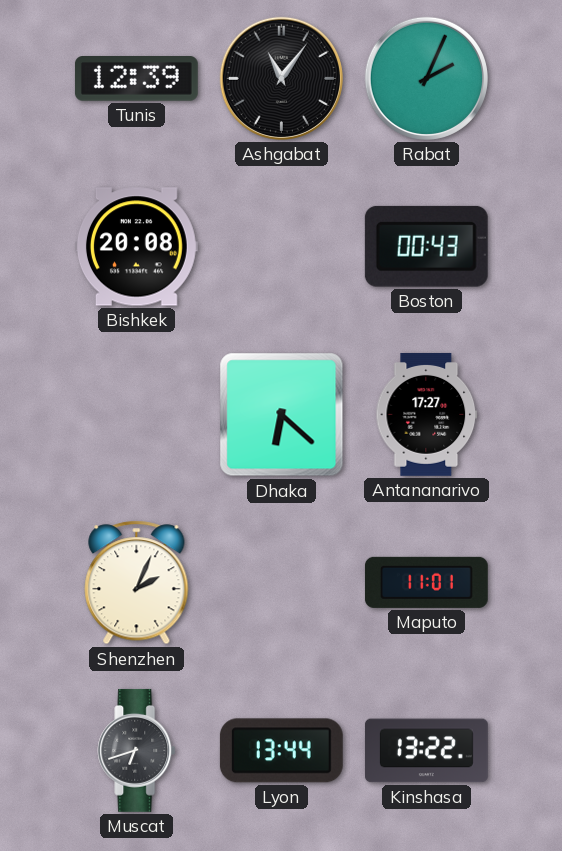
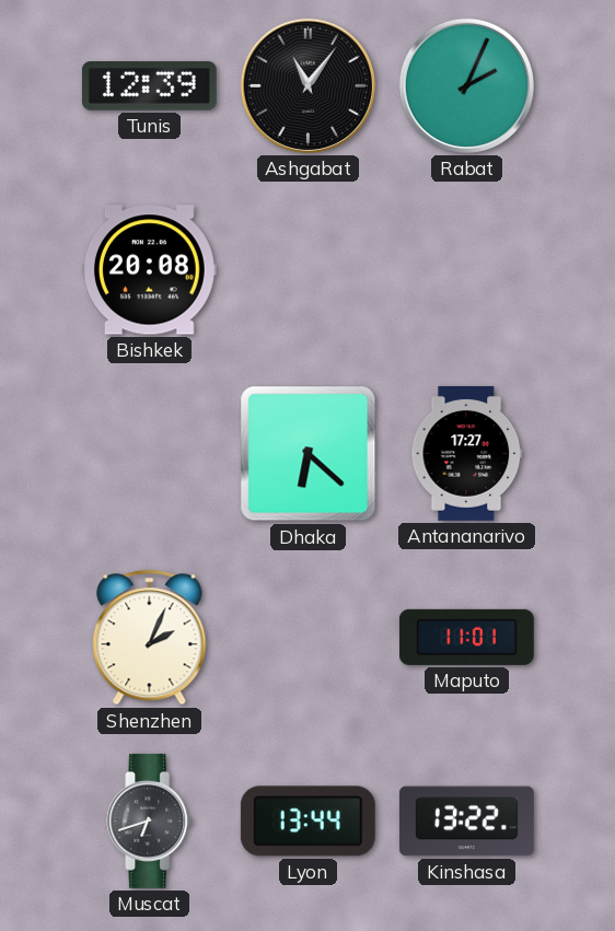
Boston: 00:43 -> none (426, 246)
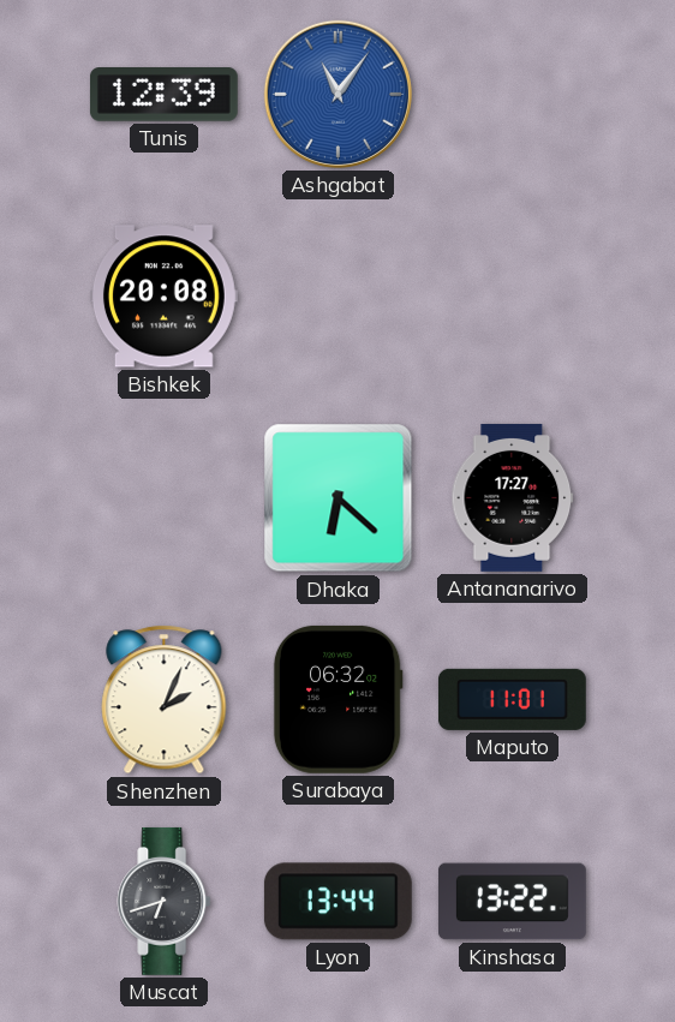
Ashgabat dial: black -> blue (337, 94)
Rabat: 2:04 -> none (466, 85)
Surabaya: none -> 06:32 (337, 699)
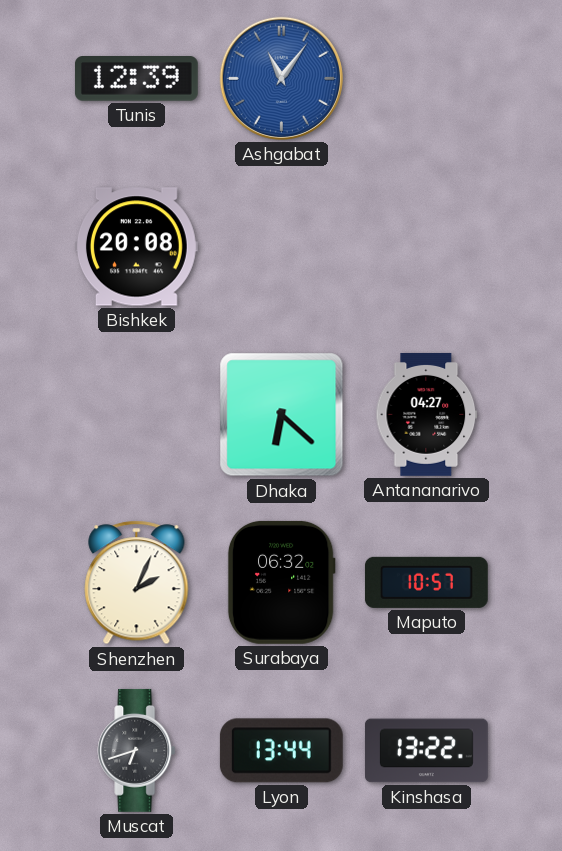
Antananarivo: 17:27 -> 04:27 (427, 414)
Maputo: 11:01 -> 10:57 (426, 582)
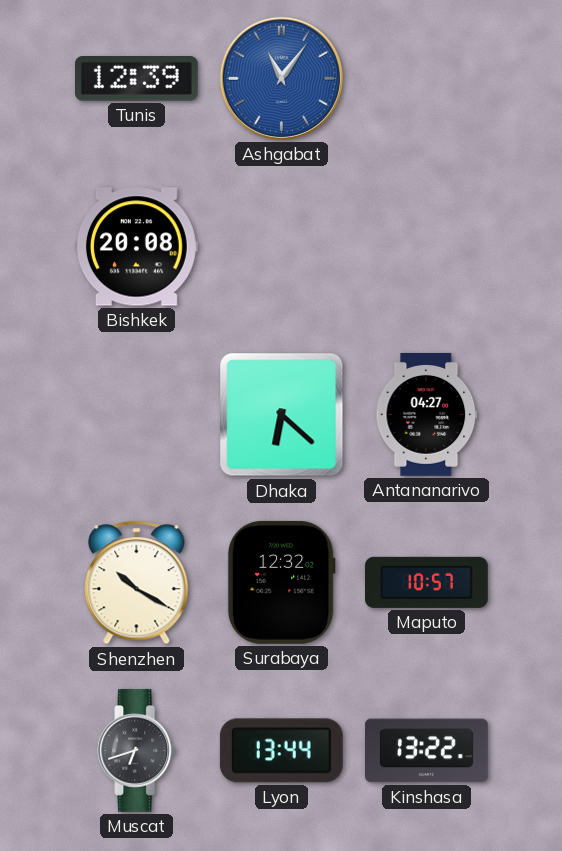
Shenzhen: 2:04 -> 10:20 (137, 583)
Surabaya: 06:32 -> 12:32 (281, 582)
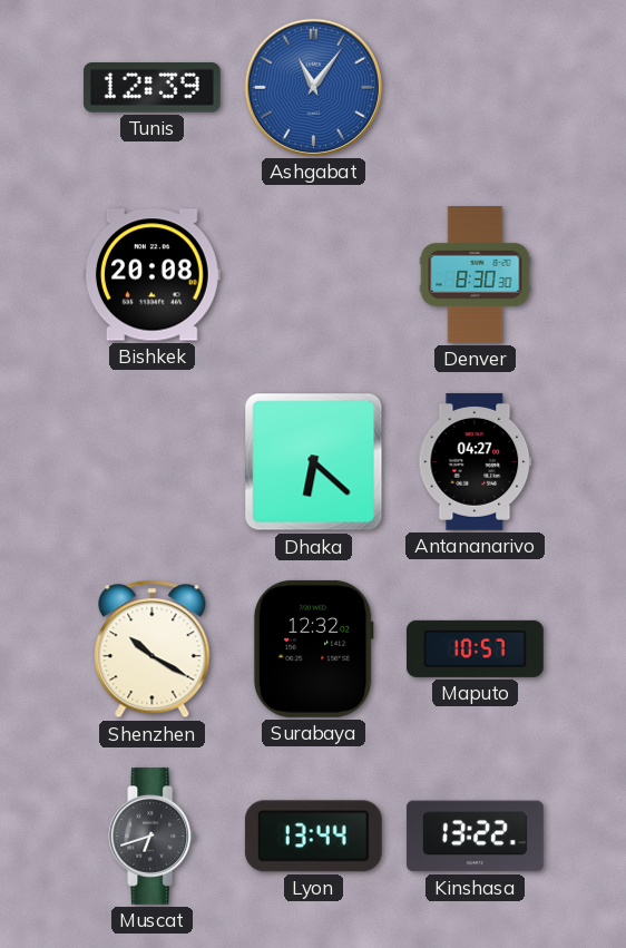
Denver: none -> 8:30 (476, 275)
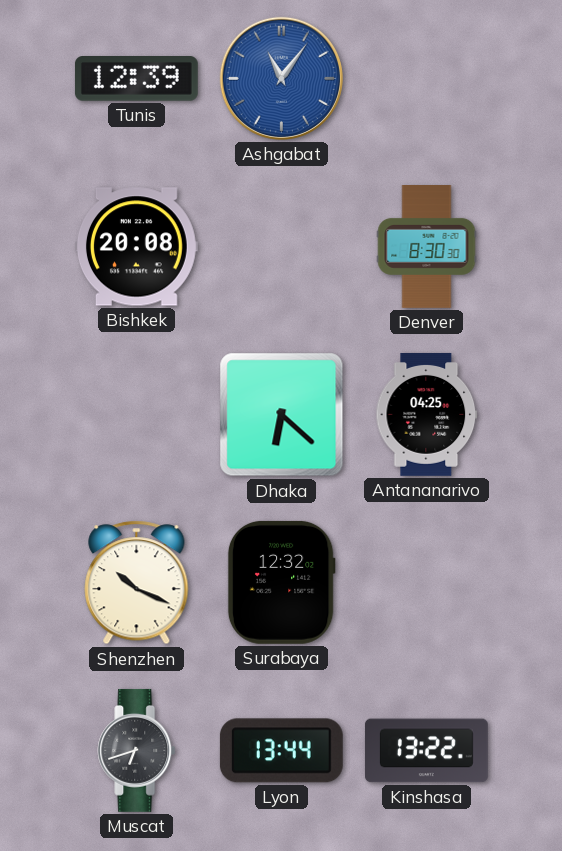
Antananarivo: 04:27 -> 04:25 (427, 414)
Shenzhen: 10:20 -> 10:19 (137, 583)
Maputo: 10:57 -> none (475, 648)
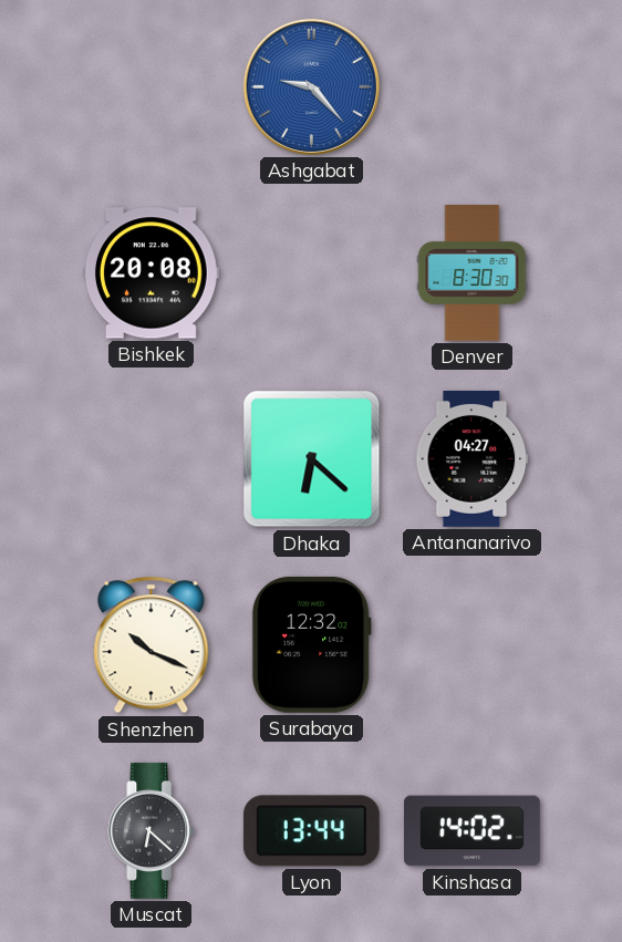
Tunis: 12:39 -> none (136, 79)
Ashgabat: 11:06 -> 9:23 (311, 86)
Antananarivo: 04:25 -> 04:27 (473, 458)
Muscat: 6:42 -> 6:22 (152, 830)
Kinshasa: 13:22 -> 14:02 (471, 831)
